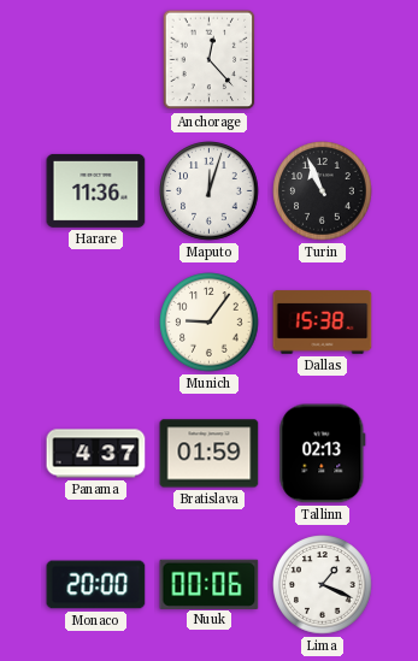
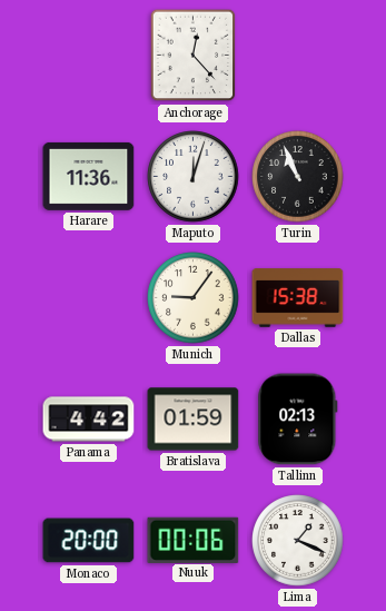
Panama: 4:37 -> 4:42 (89, 420)
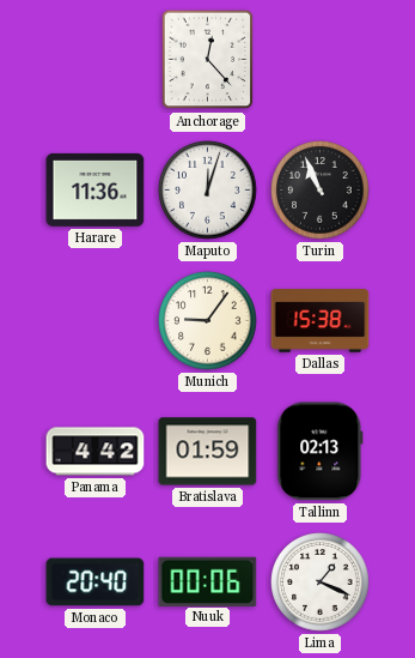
Monaco: 20:00 -> 20:40 (96, 582)
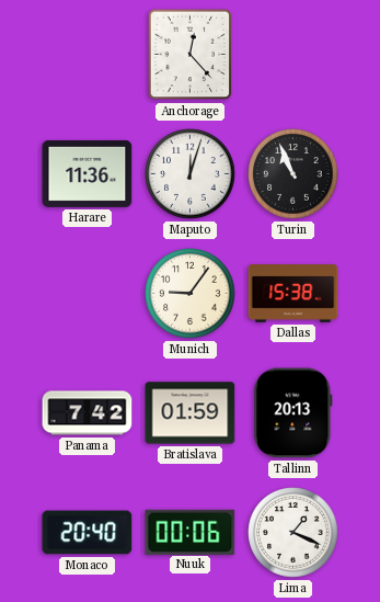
Panama: 4:42 -> 7:42 (88, 413)
Tallinn: 02:13 -> 20:13 (293, 413)
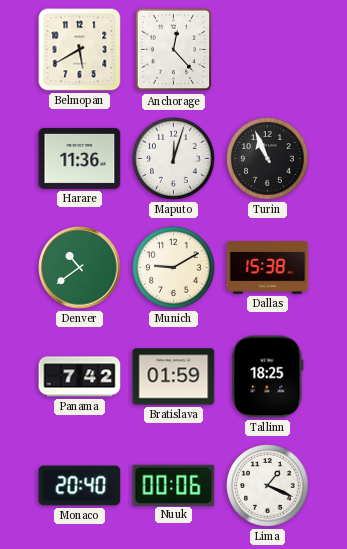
Belmopan: none -> 5:40 (80, 50)
Denver: none -> 10:39 (80, 268)
Munich: 9:06 -> 9:10 (174, 268)
Tallinn: 20:13 -> 18:25 (268, 377)
